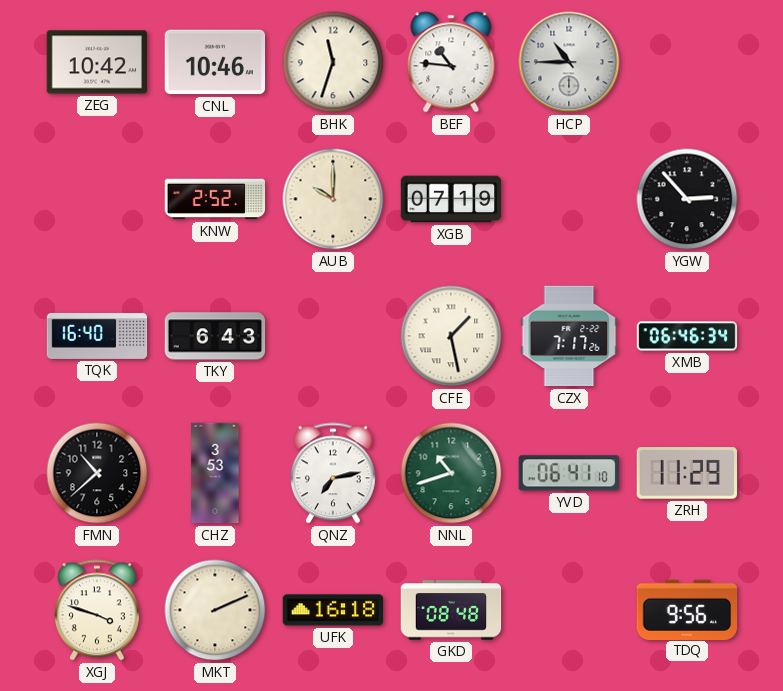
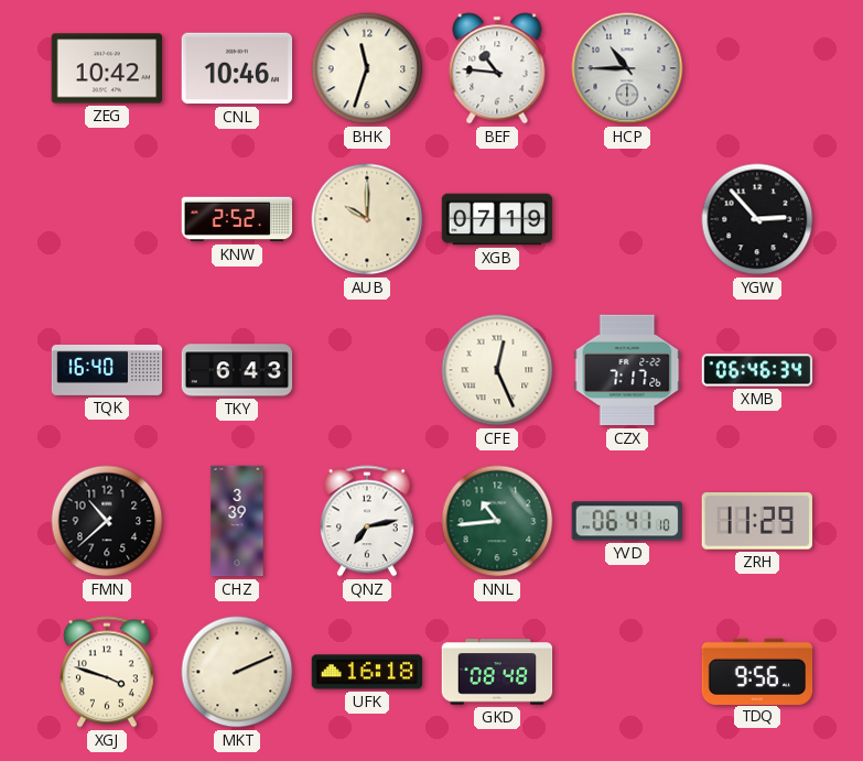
CFE: 1:28 -> 12:26 (497, 370)
CHZ: 3:53 -> 3:39 (237, 521)
NNL: 10:42 -> 10:44 (497, 521)
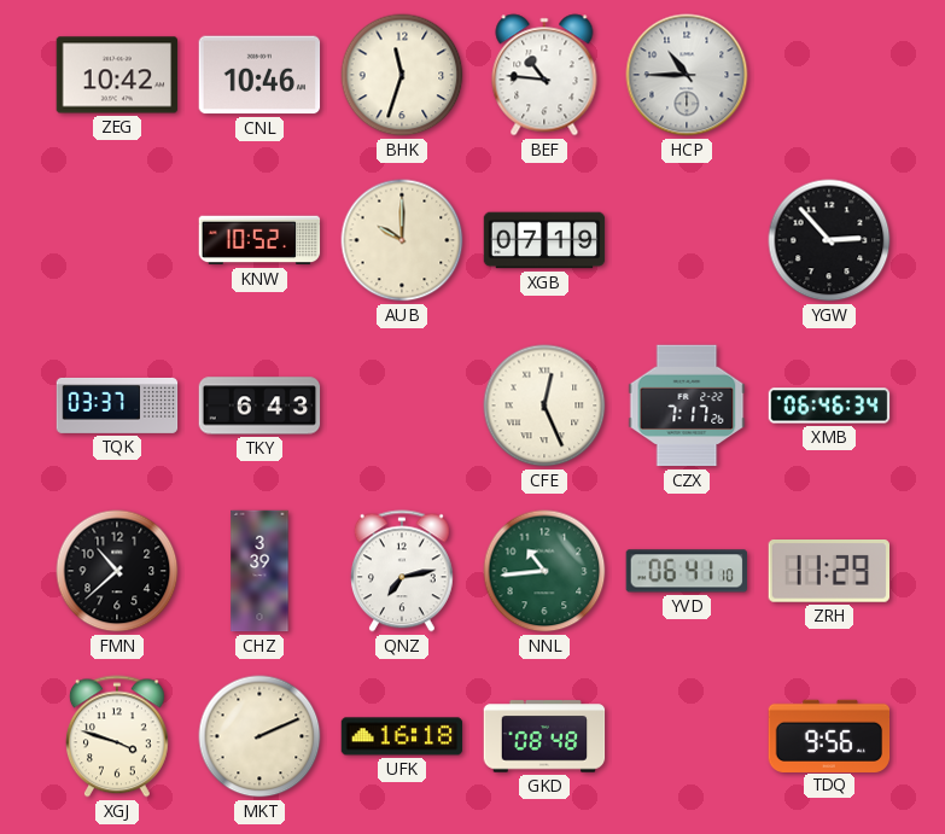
KNW: 2:52 -> 10:52 (259, 240)
TQK: 16:40 -> 03:37 (117, 406)
